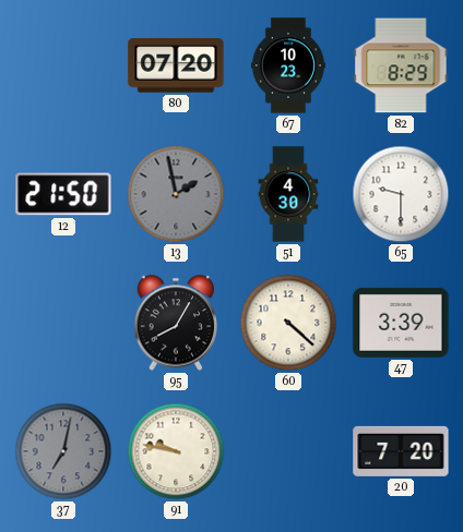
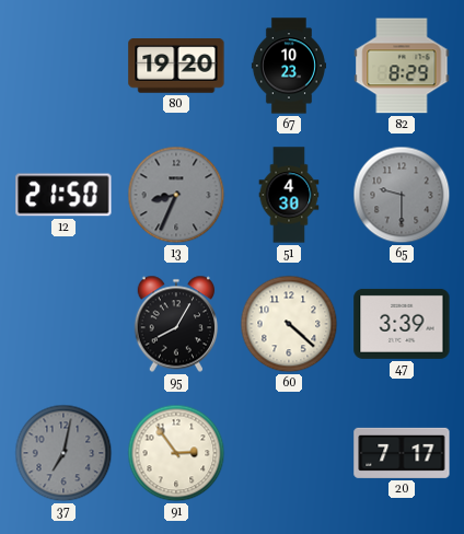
80: 07:20 -> 19:20 (176, 66)
13: 1:58 -> 8:34 (176, 195)
65 dial: white -> grey (402, 195)
91: 9:47 -> 2:54 (176, 453)
20: 7:20 -> 7:17 (402, 453)
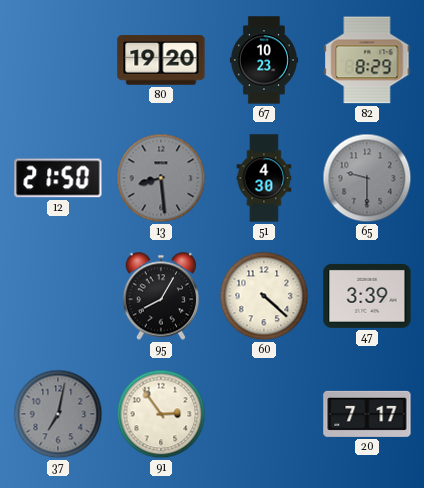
13: 8:34 -> 8:29 (161, 178)
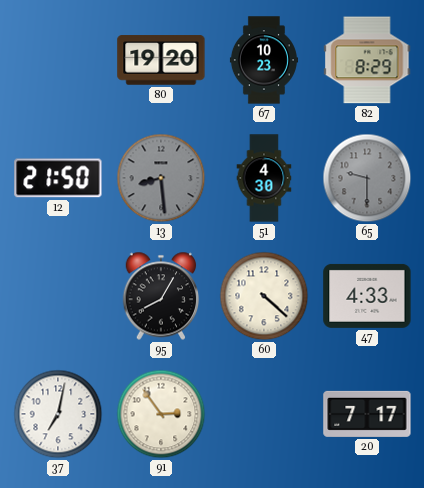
47: 3:39 -> 4:33 (367, 296)
37 dial: grey -> white (58, 414)
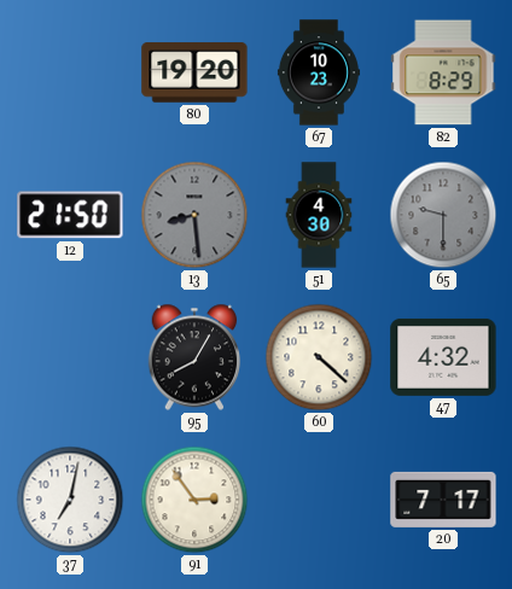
47: 4:33 -> 4:32 (443, 357)
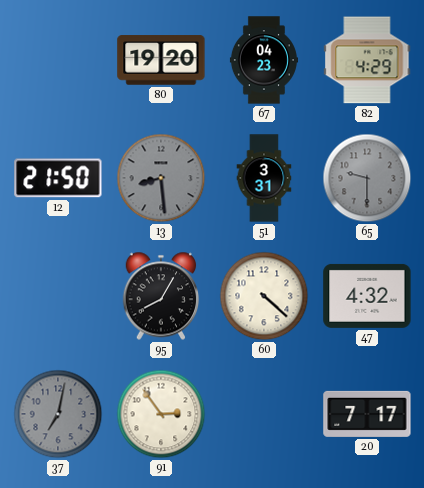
67: 10:23 -> 04:23 (264, 60)
82: 8:29 -> 4:29 (367, 60)
51: 4:30 -> 3:31 (264, 178)
37 dial: white -> grey (58, 414)
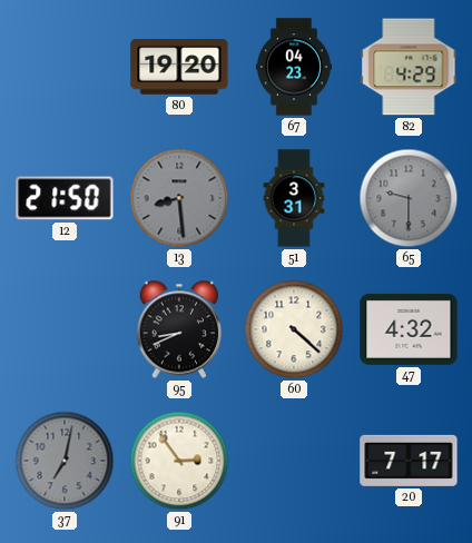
95: 8:05 -> 8:41 (179, 329)
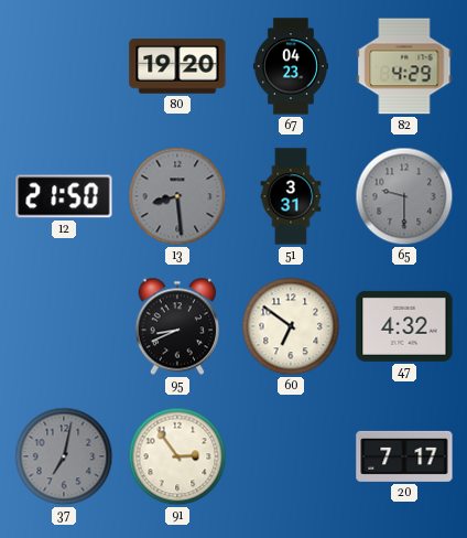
60: 4:22 -> 6:51 (291, 326)
